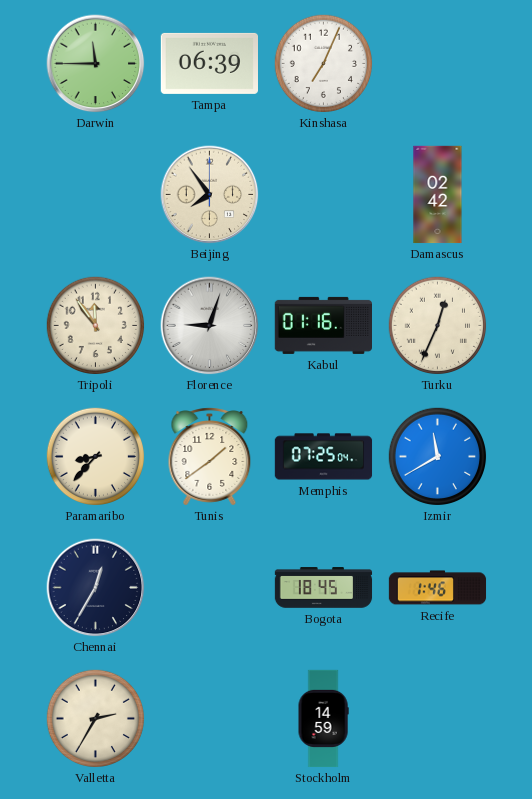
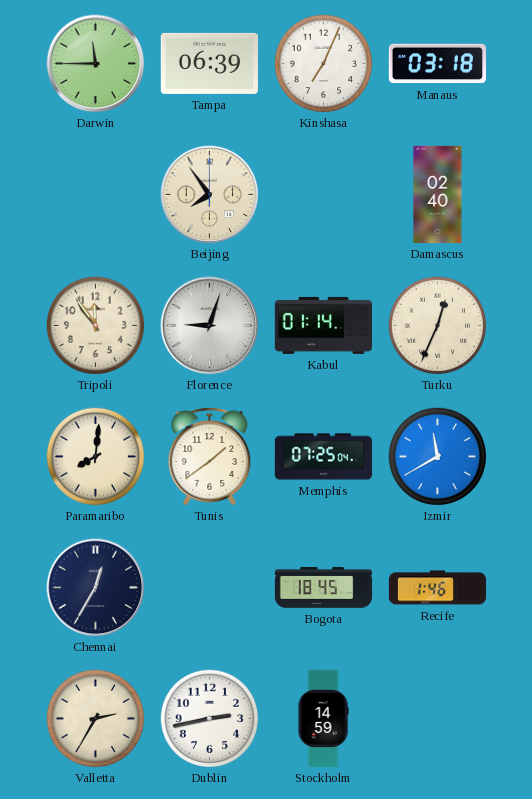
Manaus: none -> 03:18 (437, 64)
Damascus: 02:42 -> 02:40 (438, 195)
Kabul: 01:16 -> 01:14 (323, 325)
Paramaribo: 8:37 -> 8:01 (96, 457)
Dublin: none -> 2:43 (210, 719)
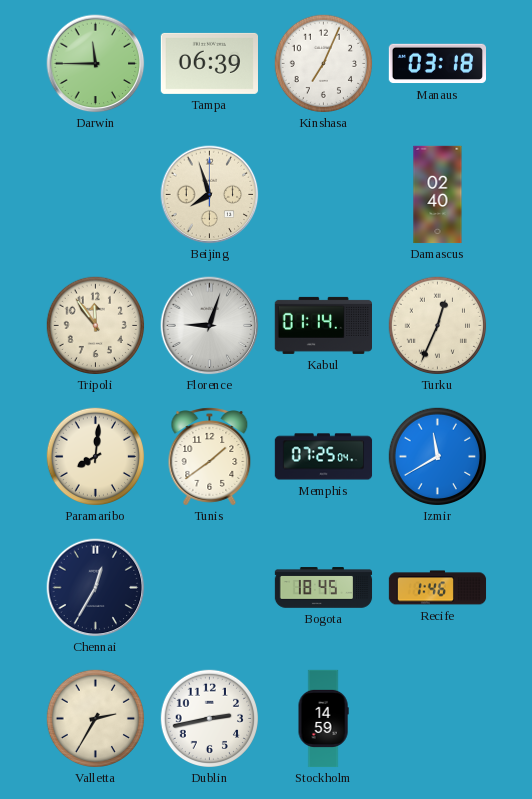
Beijing: 7:54 -> 7:57 (210, 195)
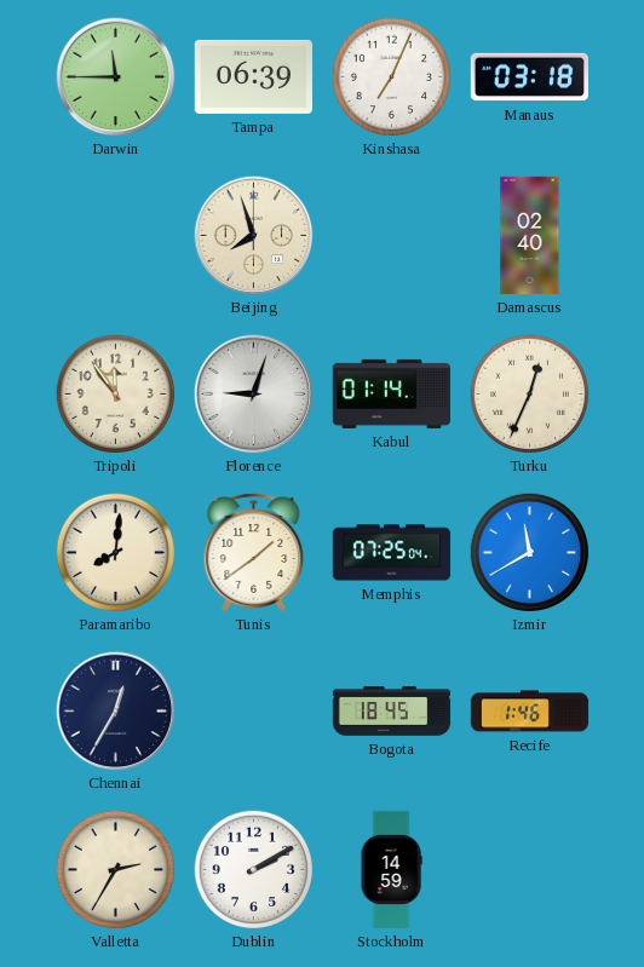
Dublin: 2:43 -> 2:10 (254, 870)
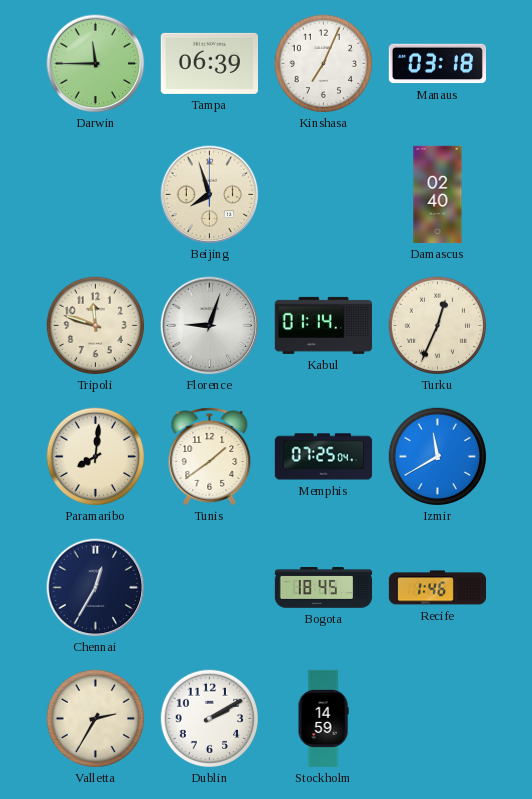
Tripoli: 11:54 -> 11:48 (96, 326)
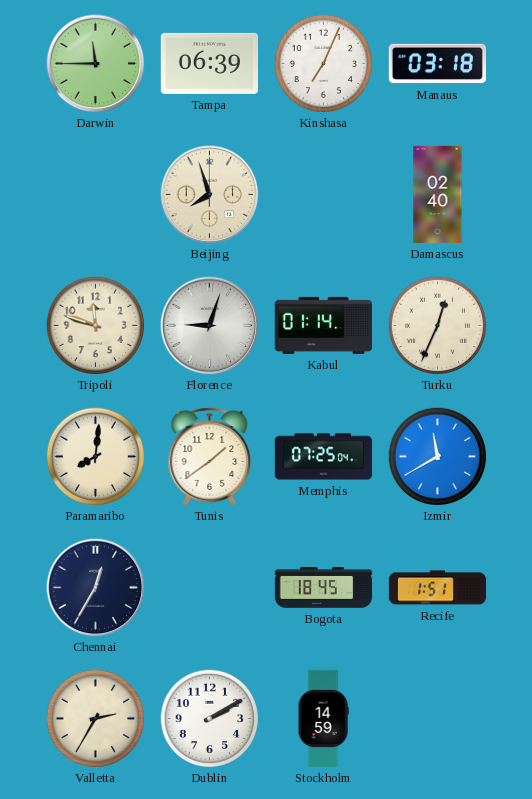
Recife: 1:46 -> 1:51 (438, 588)
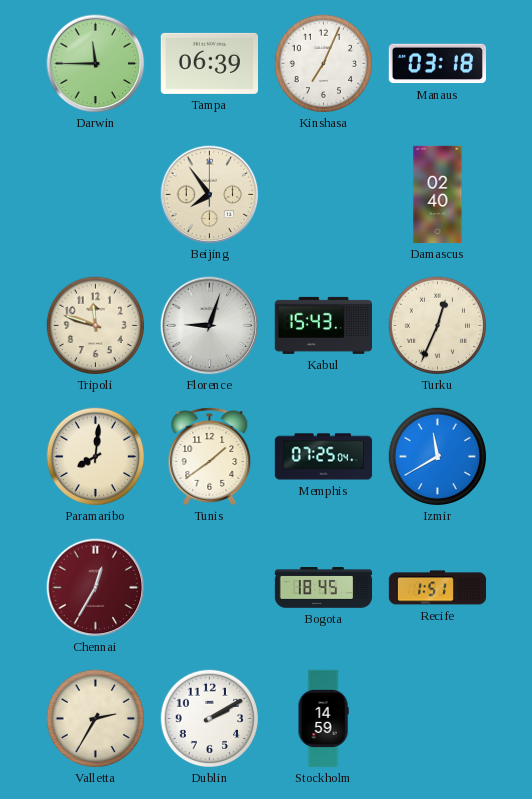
Beijing: 7:57 -> 7:54 (210, 195)
Kabul: 01:14 -> 15:43 (323, 325)
Chennai dial: navy -> burgundy (96, 588)
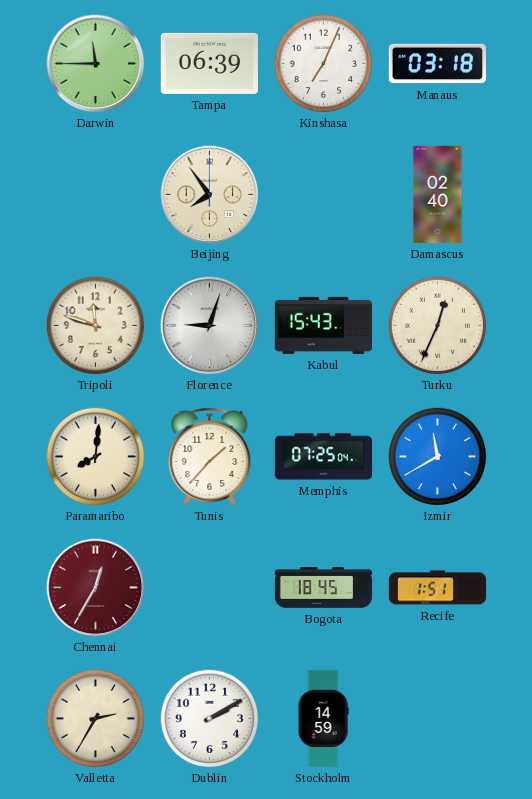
Tunis: 1:39 -> 1:37 (210, 457)
